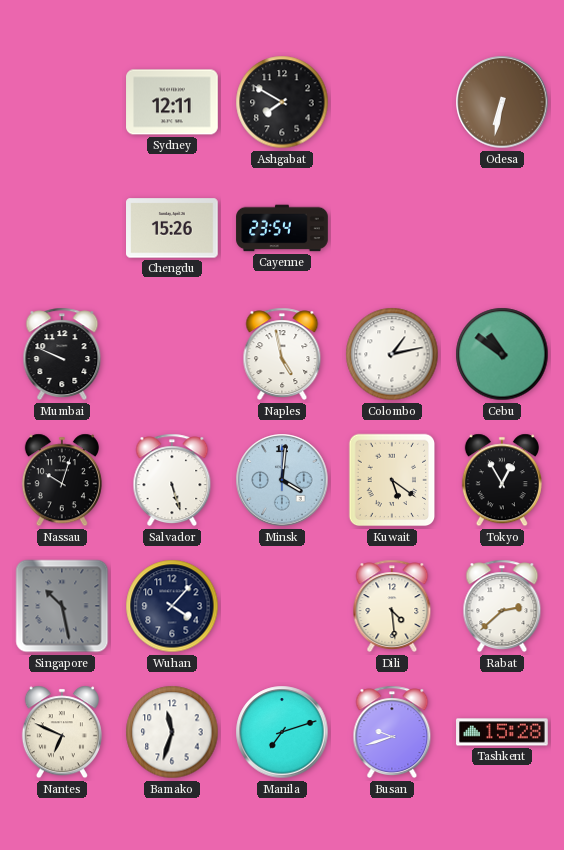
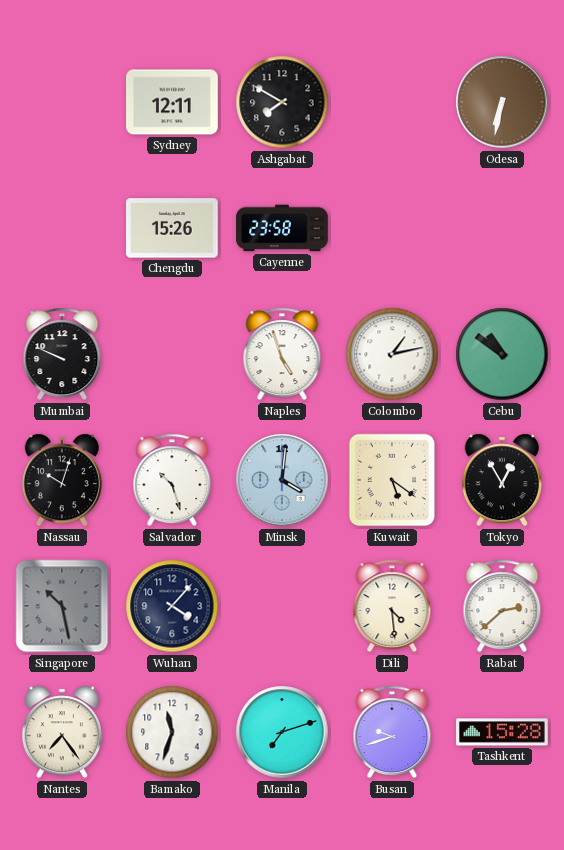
Cayenne: 23:54 -> 23:58 (282, 228)
Naples: 4:58 -> 4:57 (282, 354)
Salvador: 5:27 -> 10:27 (172, 480)
Nantes: 6:49 -> 7:24 (62, 732)
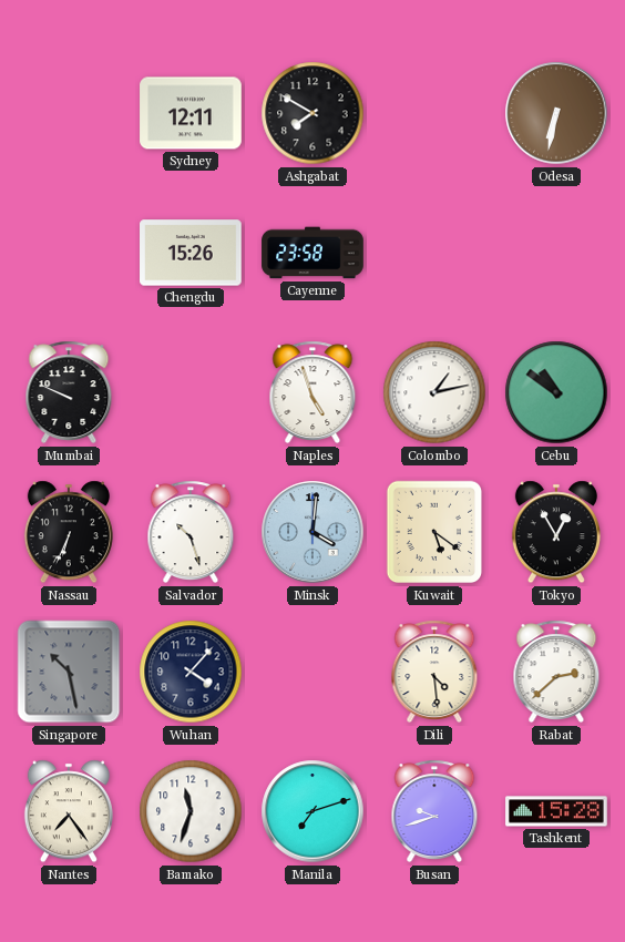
Nassau: 10:03 -> 6:34 (69, 532)
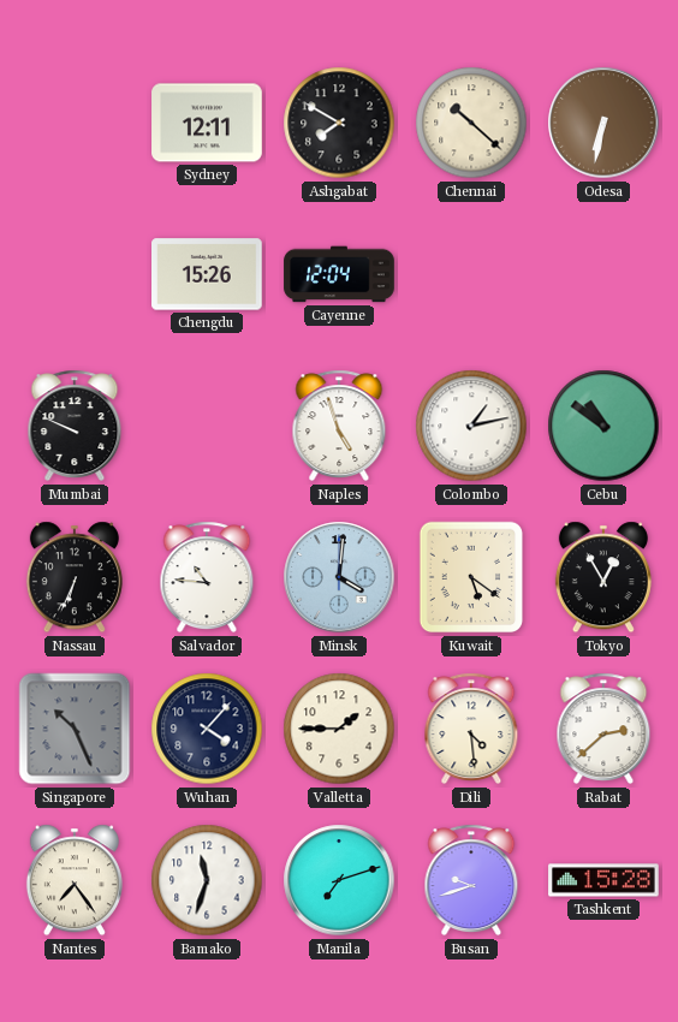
Chennai: none -> 10:22 (471, 123)
Cayenne: 23:58 -> 12:04 (339, 274)
Salvador: 10:27 -> 10:46 (207, 577)
Singapore: 10:28 -> 10:26 (75, 729)
Valletta: none -> 1:45 (339, 729)
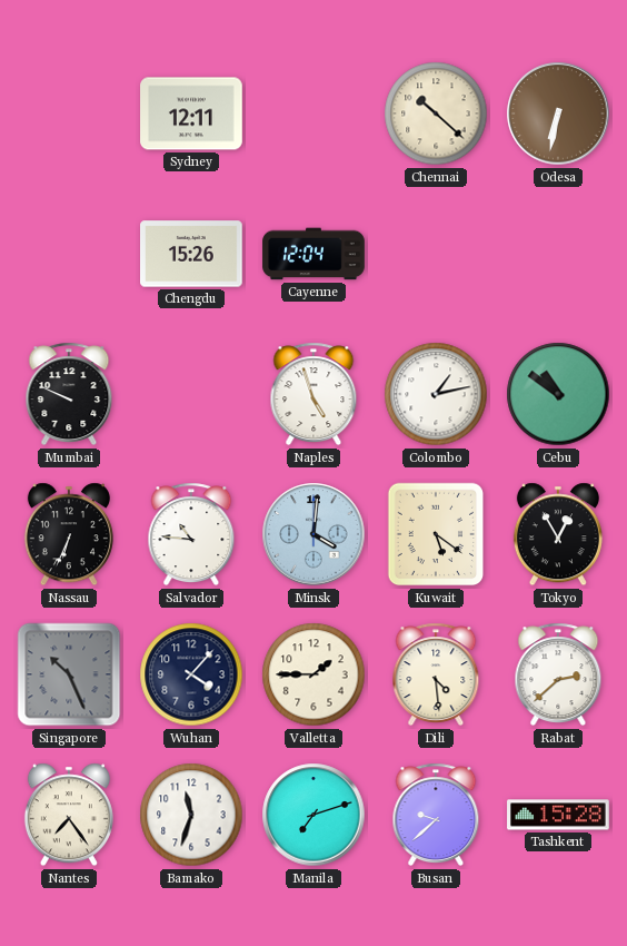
Ashgabat: 7:50 -> none (339, 123)
Busan: 9:42 -> 9:38 (436, 815)
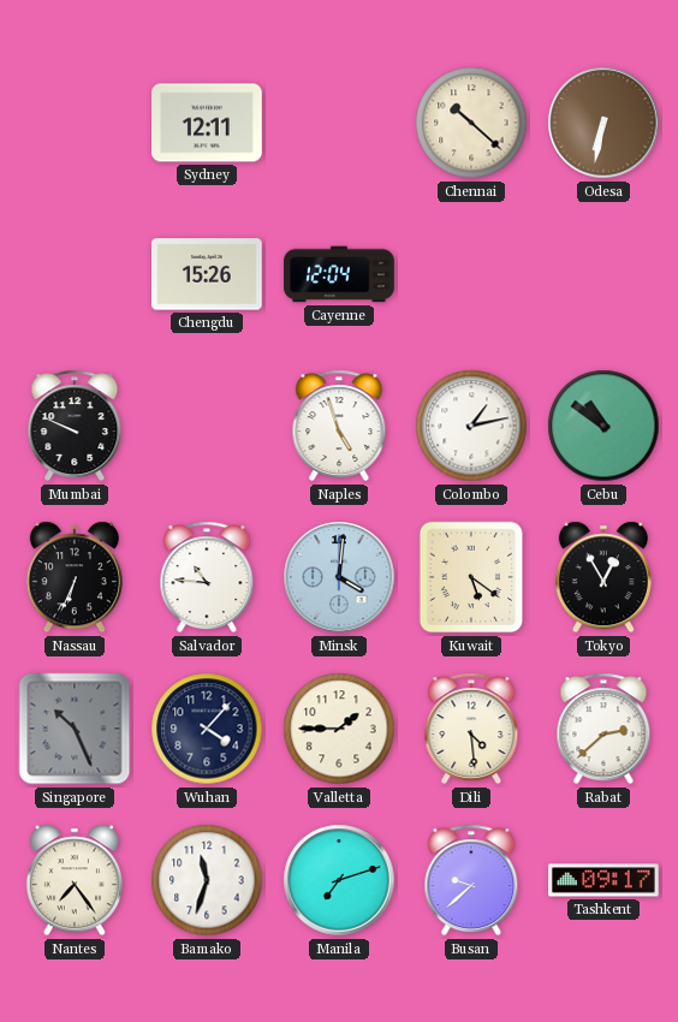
Tashkent: 15:28 -> 09:17 (603, 880)
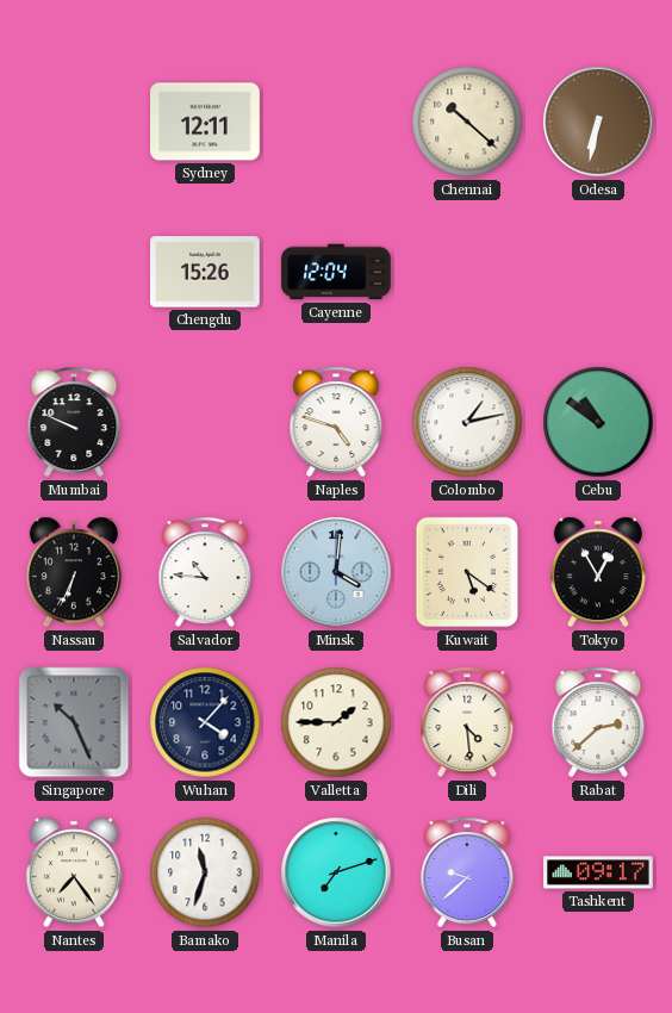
Naples: 4:57 -> 4:48 (336, 422)
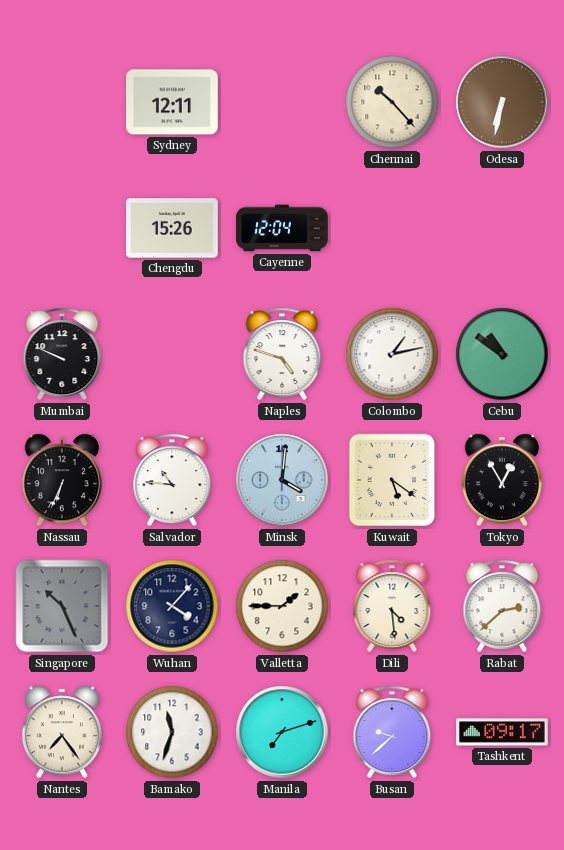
Chennai: 10:22 -> 10:23 (392, 102)
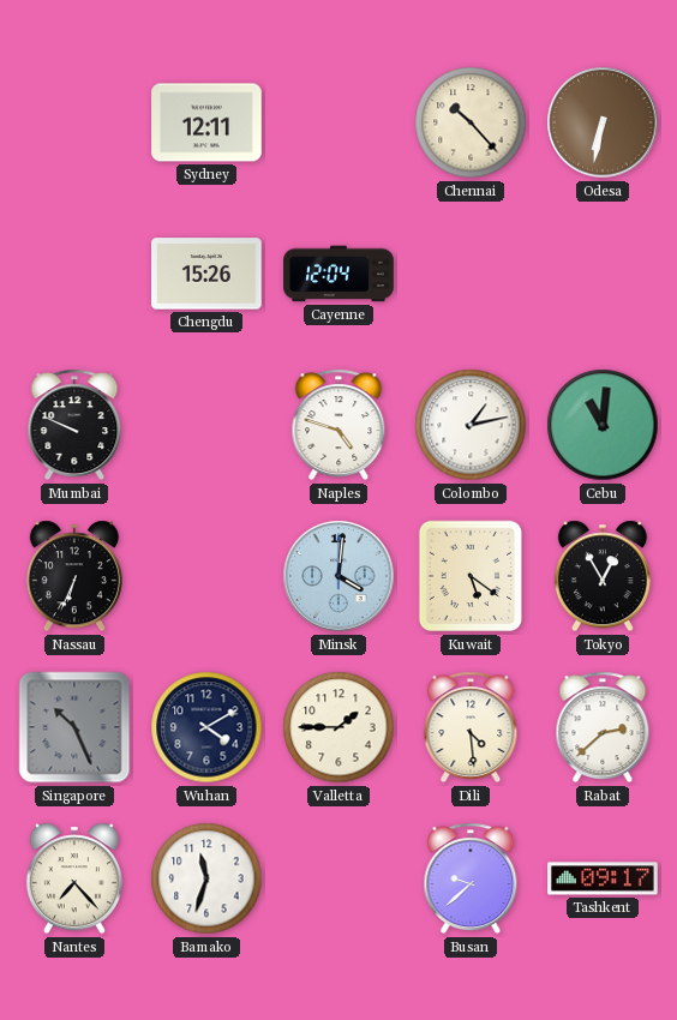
Cebu: 10:51 -> 11:01 (603, 425)
Salvador: 10:46 -> none (172, 480)
Wuhan: 4:07 -> 4:10 (206, 727)
Nantes: 7:24 -> 7:23 (74, 878)
Manila: 7:12 -> none (282, 732)
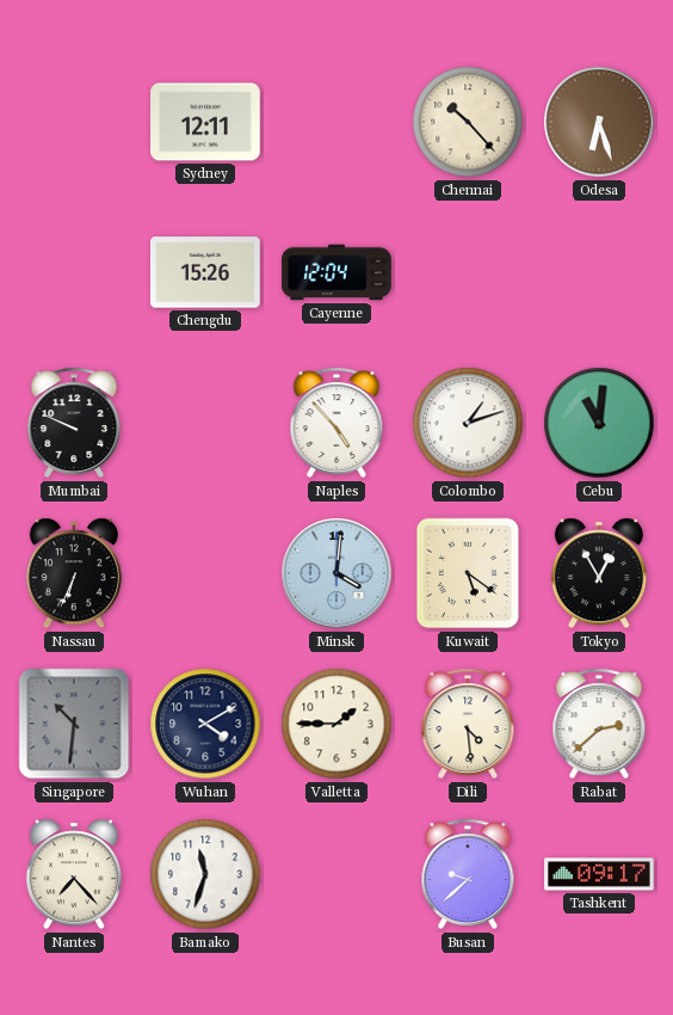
Odesa: 6:32 -> 6:27 (599, 122)
Naples: 4:48 -> 4:53 (336, 423)
Colombo: 1:13 -> 1:12 (468, 423)
Singapore: 10:26 -> 10:31 (74, 724)
